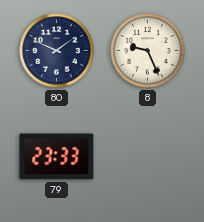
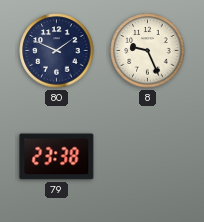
79: 23:33 -> 23:38 (57, 157)
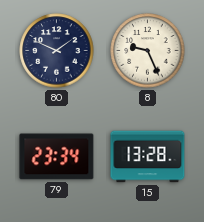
79: 23:38 -> 23:34 (57, 157)
15: none -> 13:28 (148, 157)
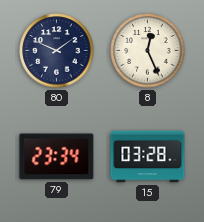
8: 9:26 -> 12:26 (148, 51)
15: 13:28 -> 03:28 (148, 157)
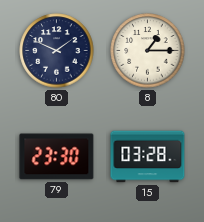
8: 12:26 -> 1:15 (148, 51)
79: 23:34 -> 23:30 (57, 157)
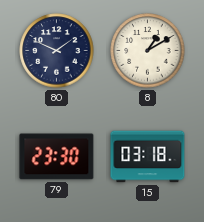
8: 1:15 -> 1:10 (148, 51)
15: 03:28 -> 03:18 (148, 157)
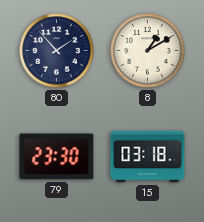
80: 1:49 -> 1:53 (57, 51)
